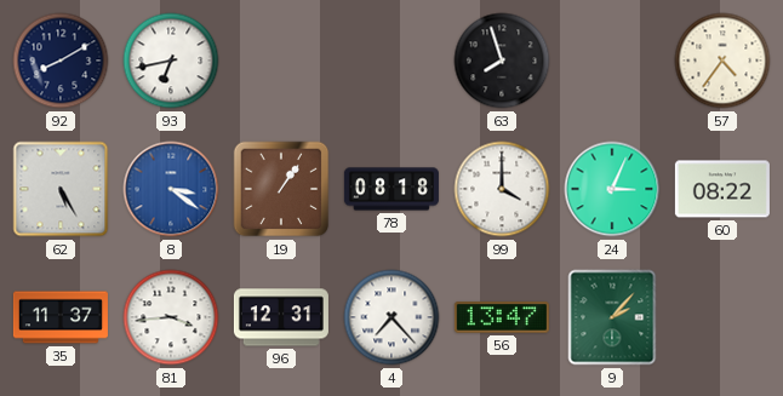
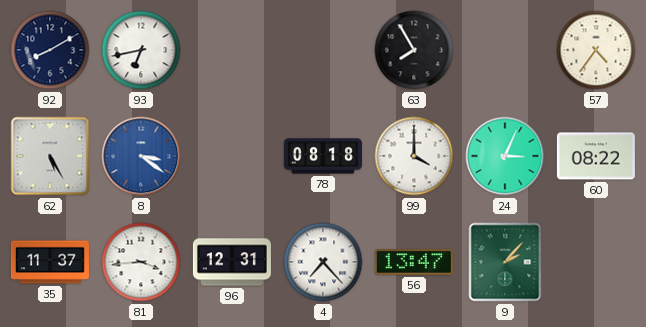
63: 7:57 -> 7:55 (414, 50)
19: 1:06 -> none (281, 189)
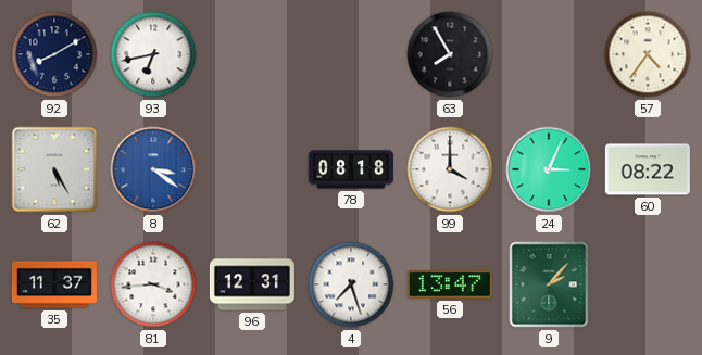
4: 7:23 -> 7:27 (351, 284)
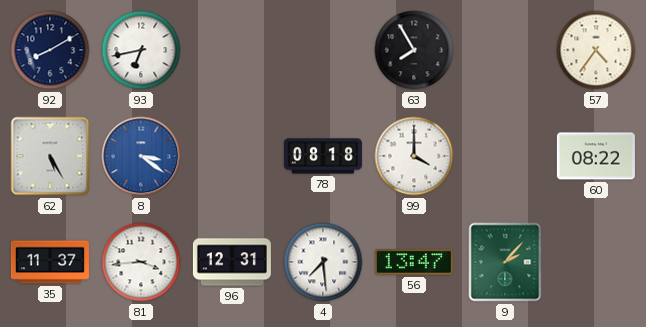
24: 3:04 -> none (549, 169)
4: 7:27 -> 7:29 (323, 262)
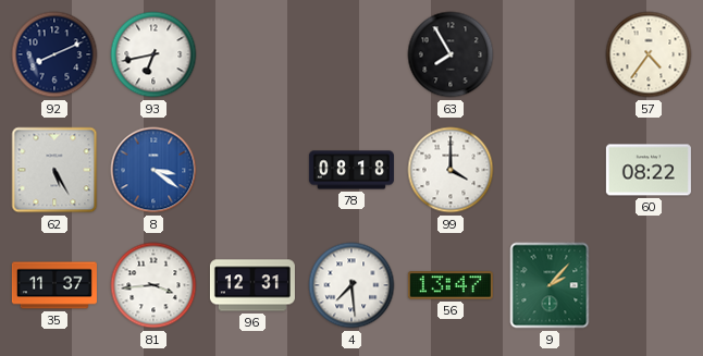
92: 8:10 -> 8:11 (54, 54)
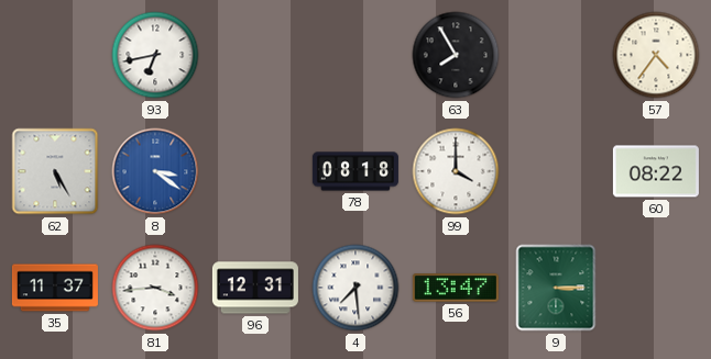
92: 8:11 -> none (54, 54)
9: 2:07 -> 3:15 (556, 288)
